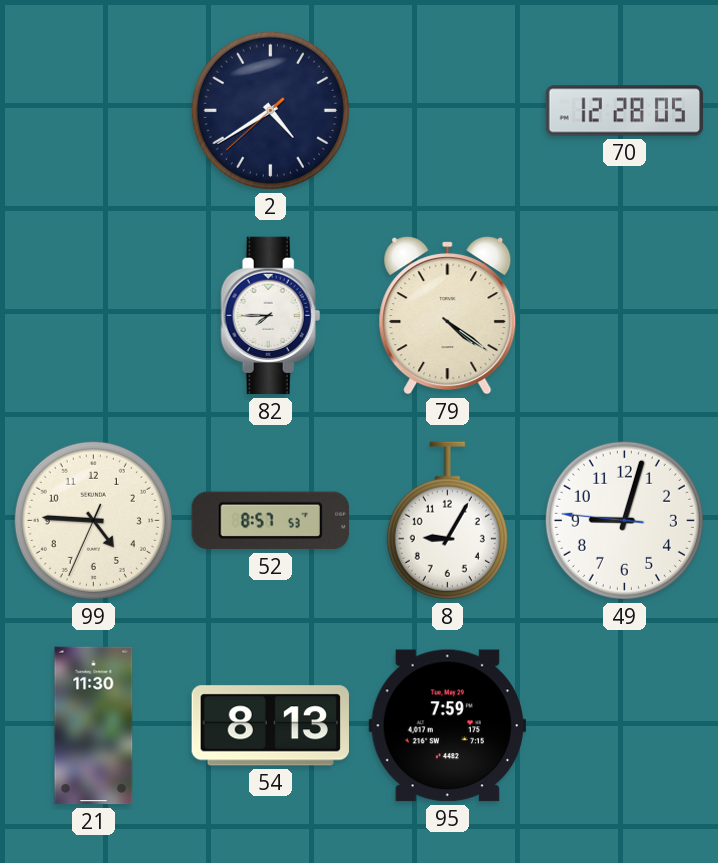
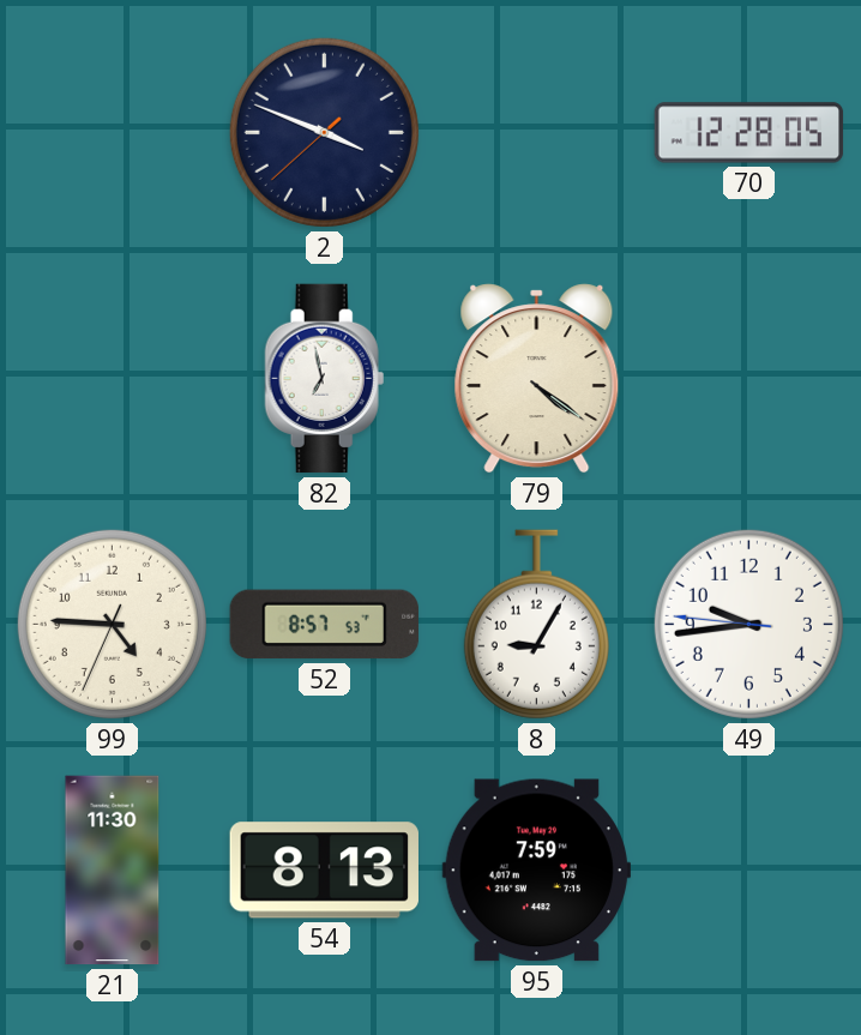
2: 4:39 -> 3:48 (324, 132)
82: 7:45 -> 6:58 (325, 379)
49: 9:02 -> 9:43 (748, 624)
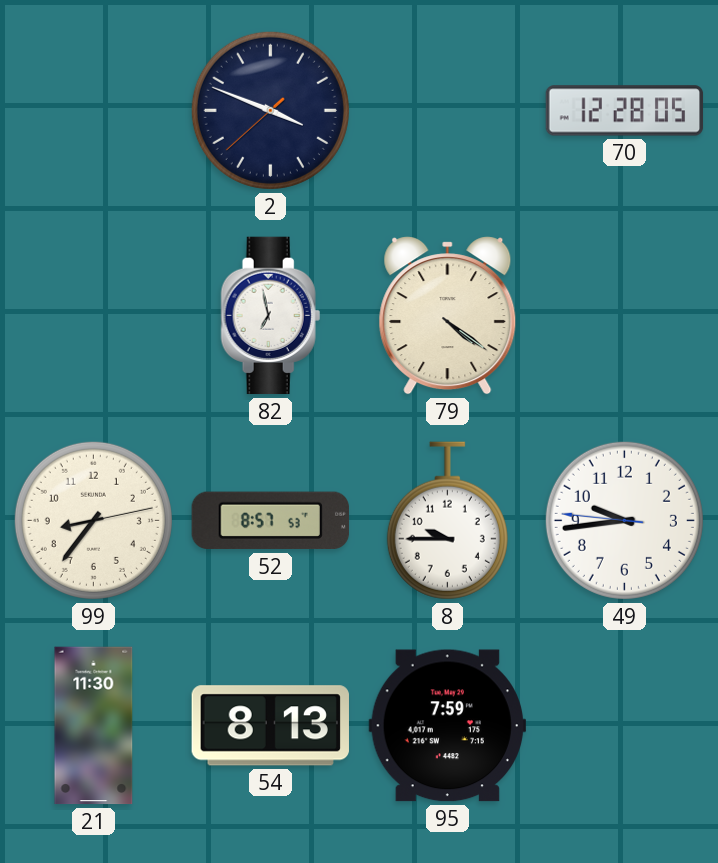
99: 4:45 -> 8:36 (93, 520)
8: 9:05 -> 9:45 (447, 521)
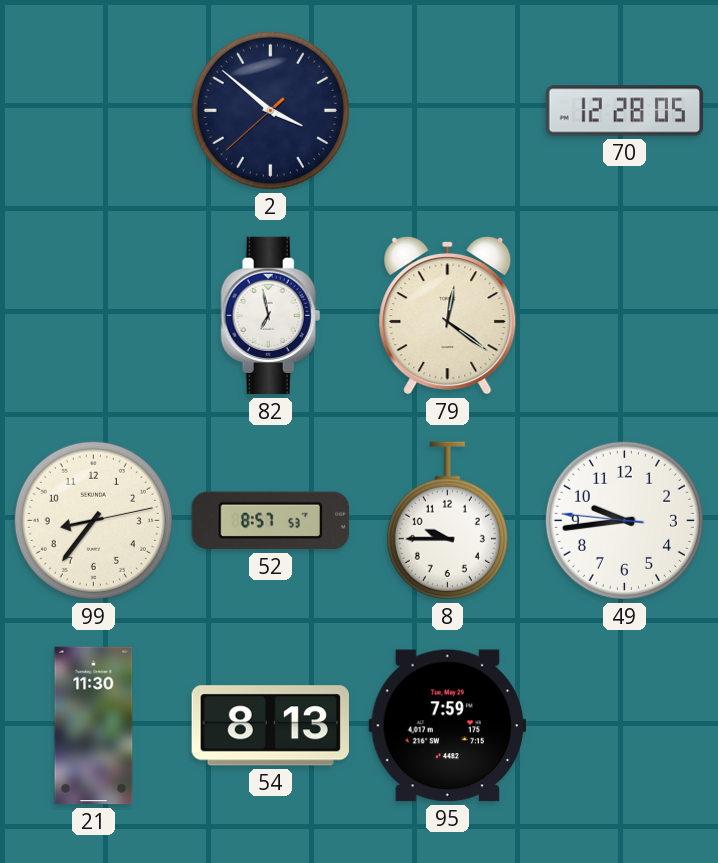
2: 3:48 -> 3:51 (270, 110)
79: 4:21 -> 12:21 (448, 316)
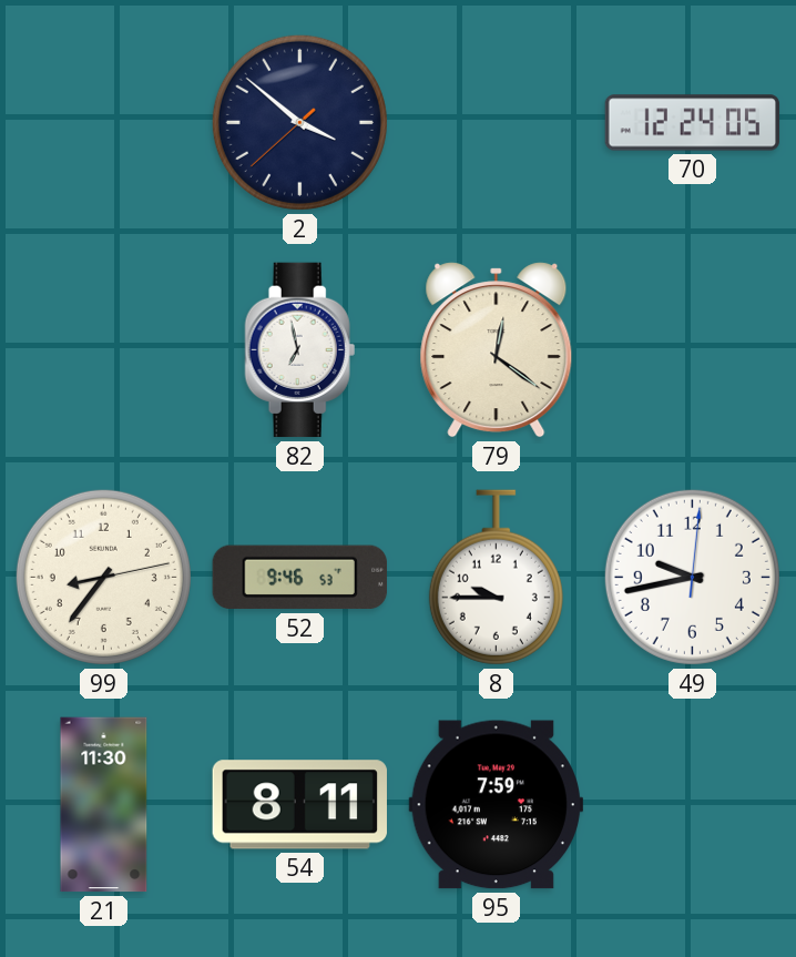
70: 12:28 -> 12:24 (693, 123)
52: 8:57 -> 9:46 (299, 578)
49: 9:43:46 -> 9:43:01 (692, 577)
54: 8:13 -> 8:11 (299, 805)
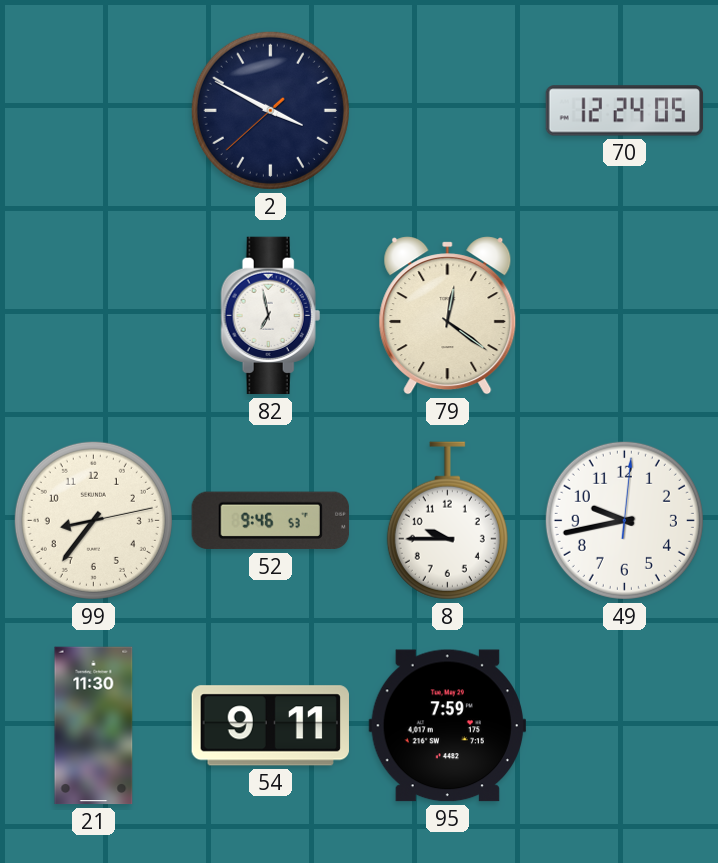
2: 3:51 -> 3:49 (270, 110)
54: 8:11 -> 9:11 (270, 726)
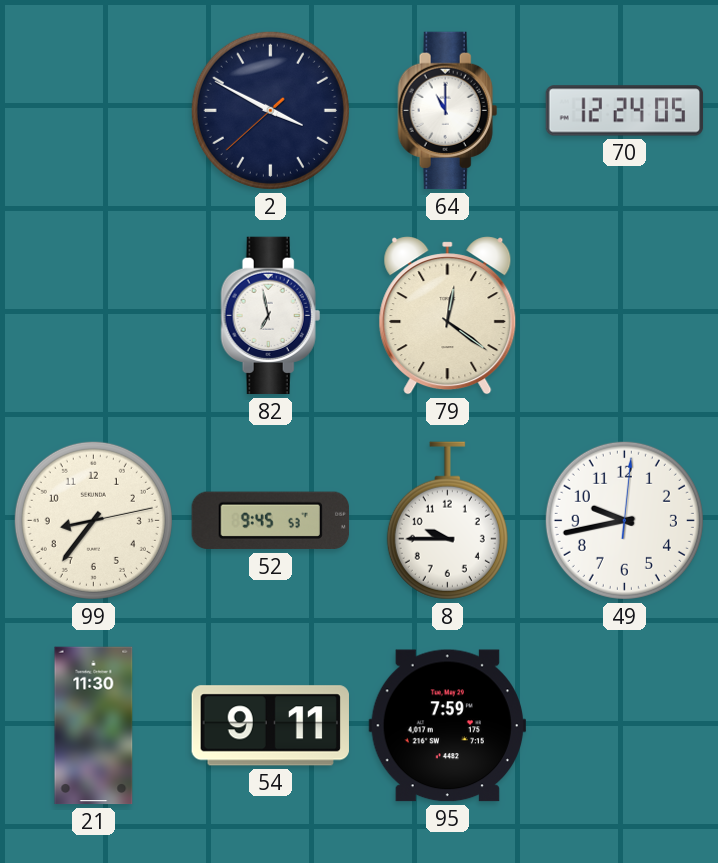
64: none -> 11:00 (448, 111)
52: 9:46 -> 9:45 (270, 521)
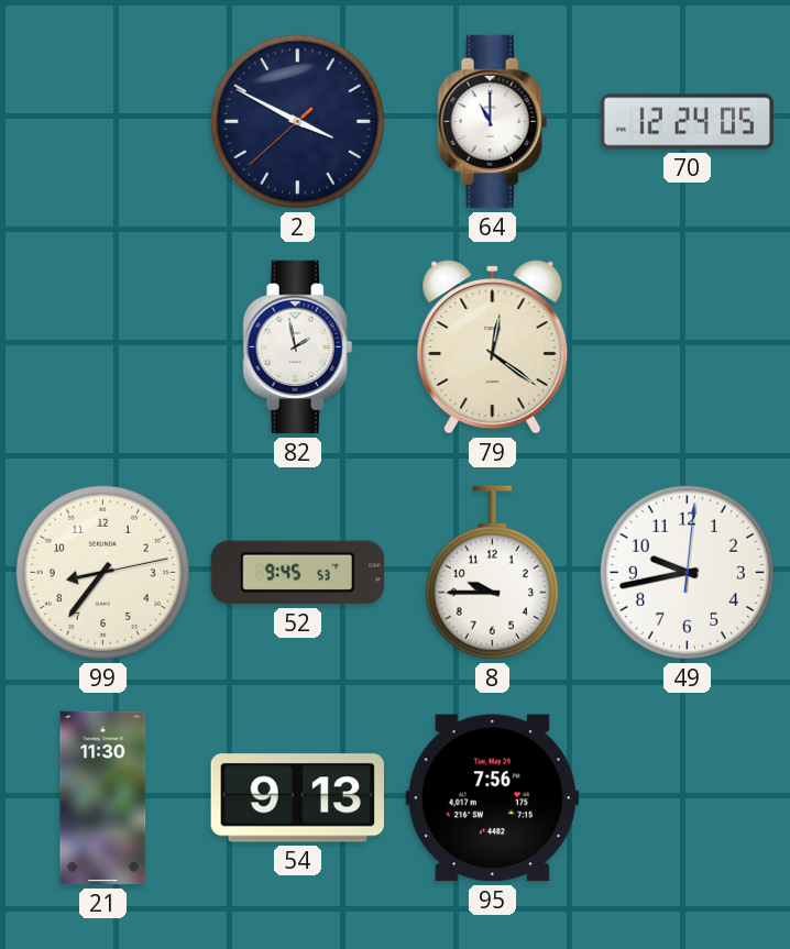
82: 6:58 -> 1:58 (298, 347)
54: 9:11 -> 9:13 (297, 798)
95: 7:59 -> 7:56 (492, 798)
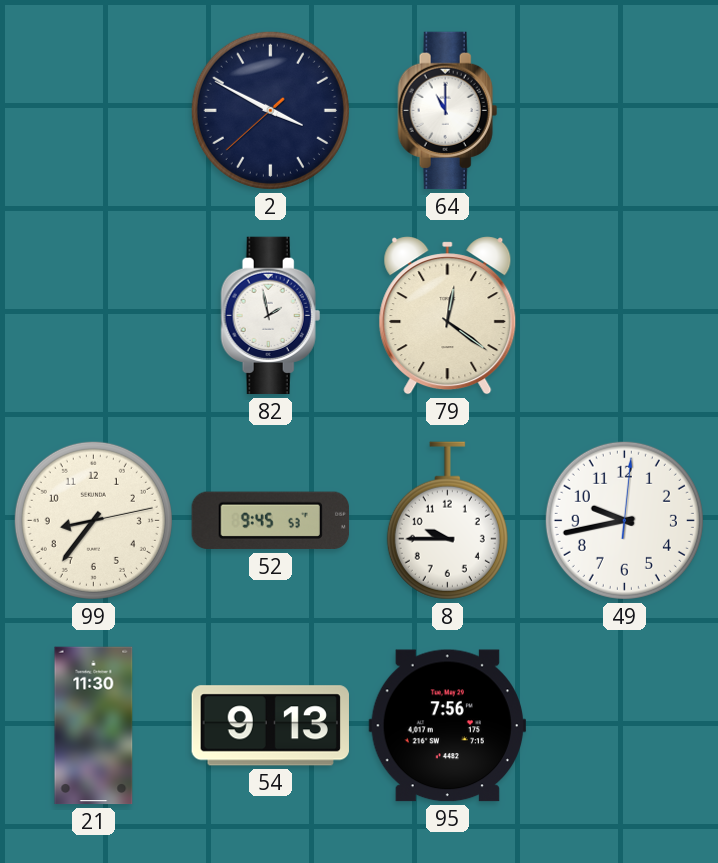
70: 12:24 -> none (688, 122)
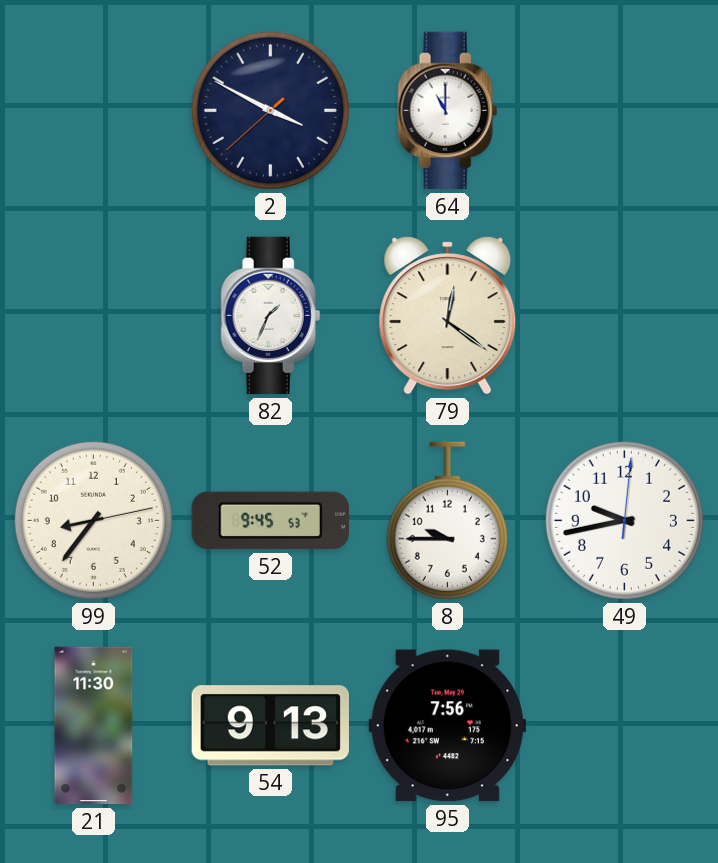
82: 1:58 -> 1:34 (271, 316)
